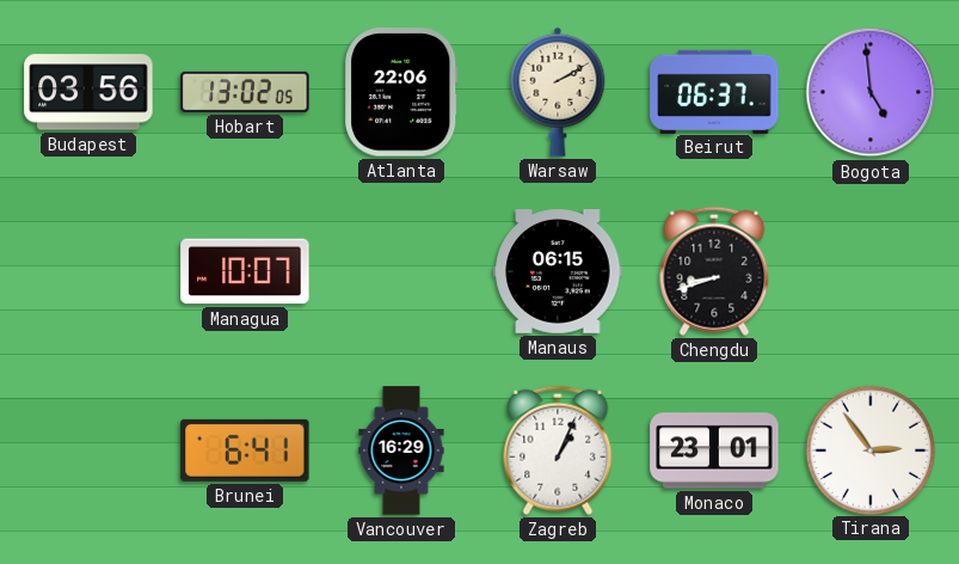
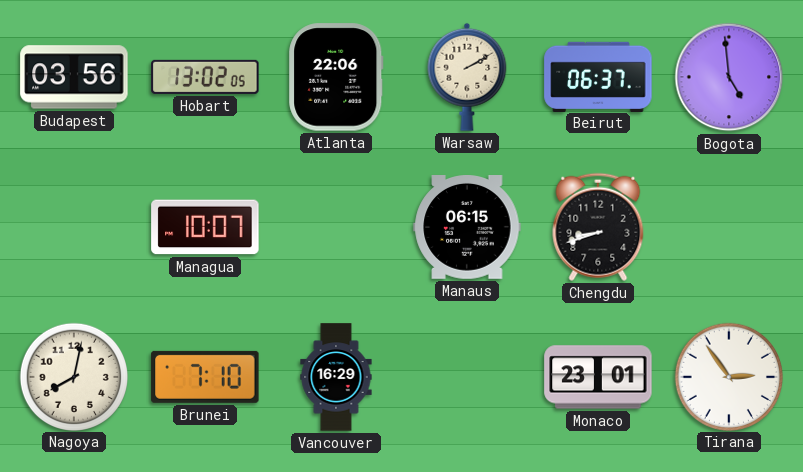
Nagoya: none -> 8:02 (73, 376)
Brunei: 6:41 -> 7:10 (205, 377)
Zagreb: 1:04 -> none (558, 450)
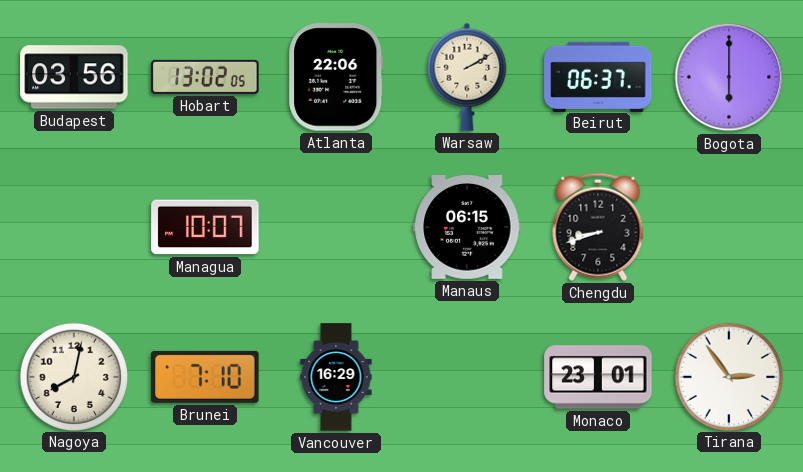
Bogota: 4:59 -> 6:00 (729, 77)
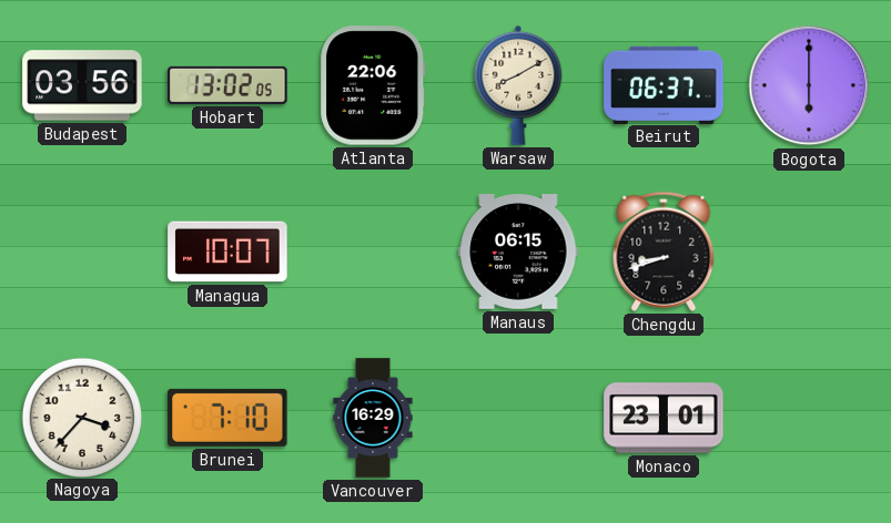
Warsaw: 2:10 -> 8:10 (518, 85)
Nagoya: 8:02 -> 3:37 (81, 417)
Tirana: 2:54 -> none (728, 376)
